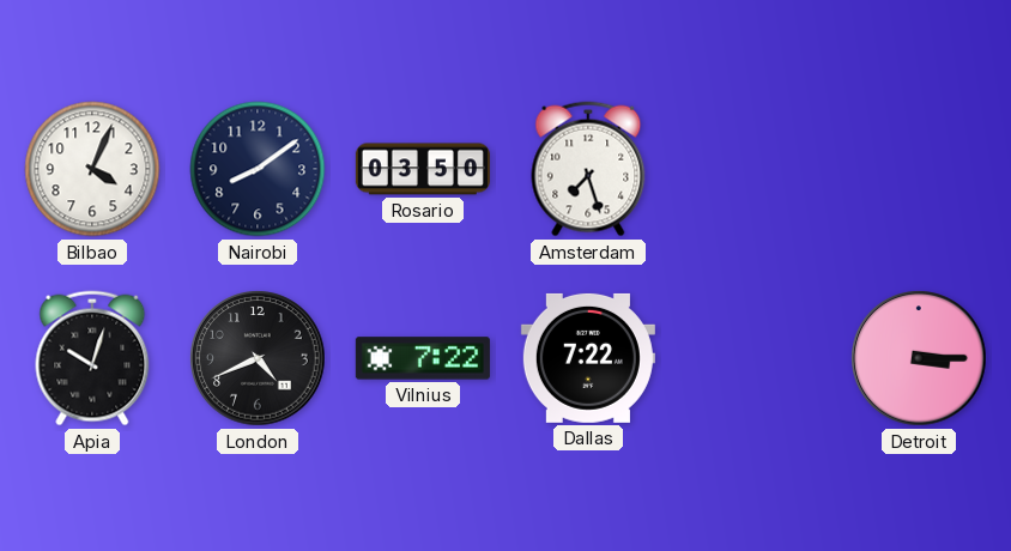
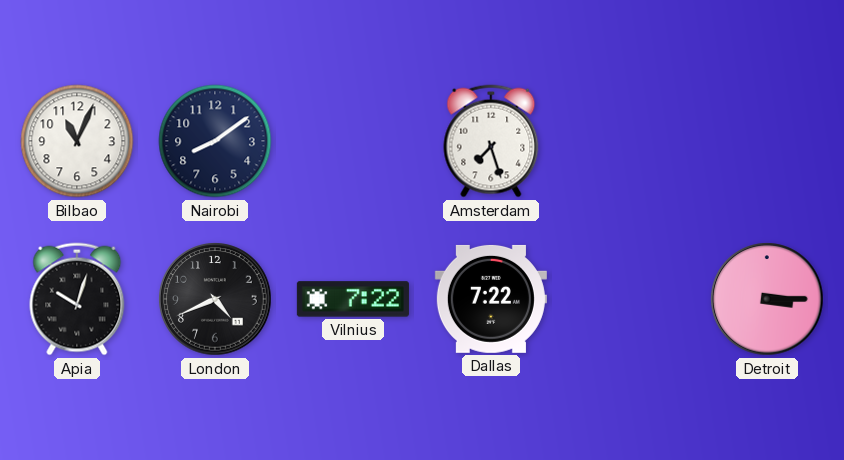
Bilbao: 4:04 -> 11:04 (77, 141)
Rosario: 03:50 -> none (423, 169)
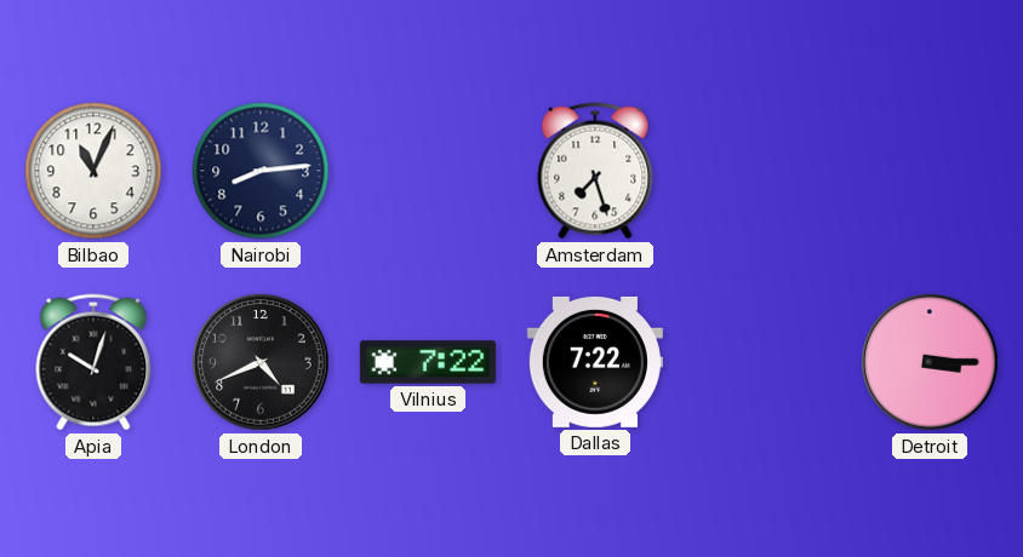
Nairobi: 8:09 -> 8:14 (261, 171)
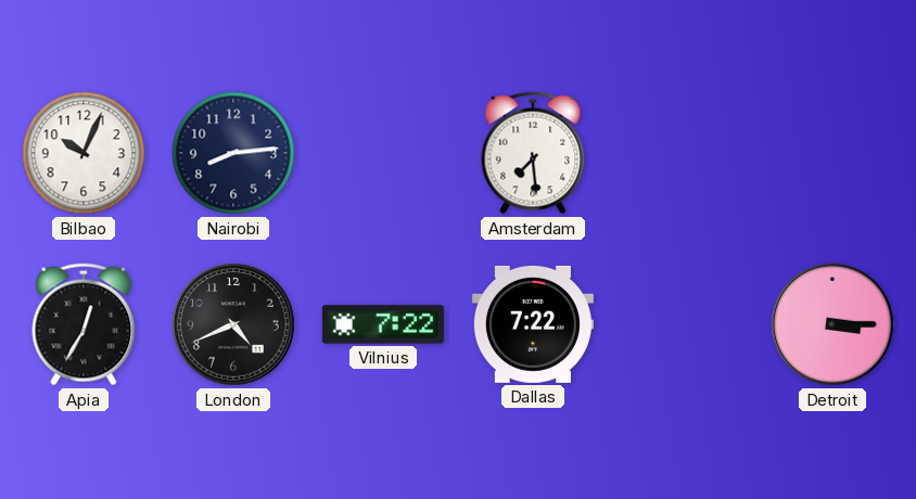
Bilbao: 11:04 -> 10:04 (84, 153)
Amsterdam: 7:27 -> 7:29 (533, 153)
Apia: 10:03 -> 12:35 (84, 324)
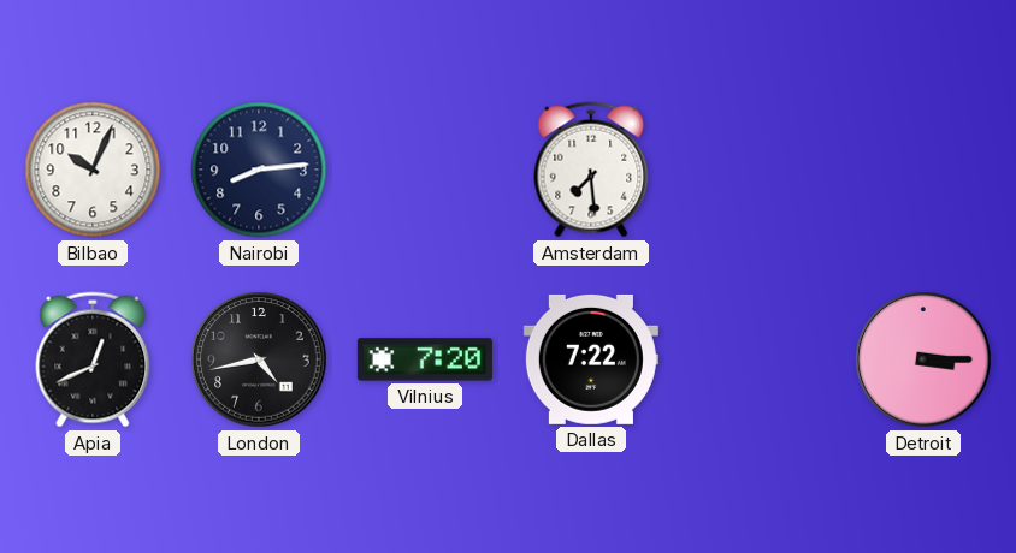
Apia: 12:35 -> 12:41 (93, 359)
London: 4:41 -> 4:43 (259, 359)
Vilnius: 7:22 -> 7:20 (425, 359)
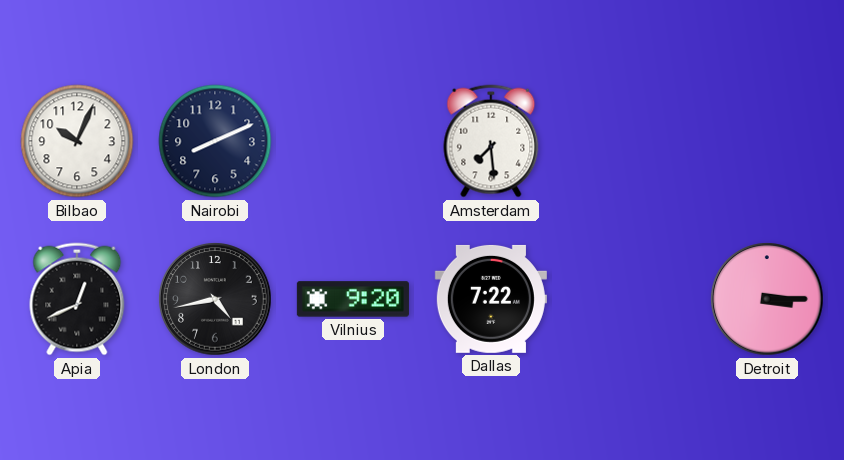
Nairobi: 8:14 -> 8:11 (215, 141)
Vilnius: 7:20 -> 9:20 (353, 299)
